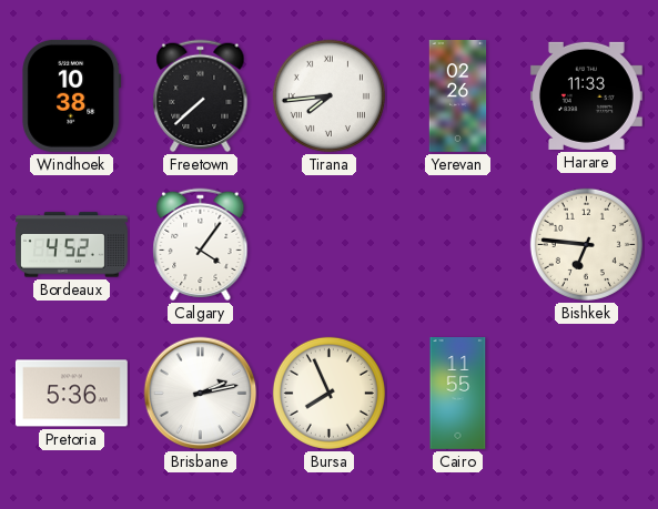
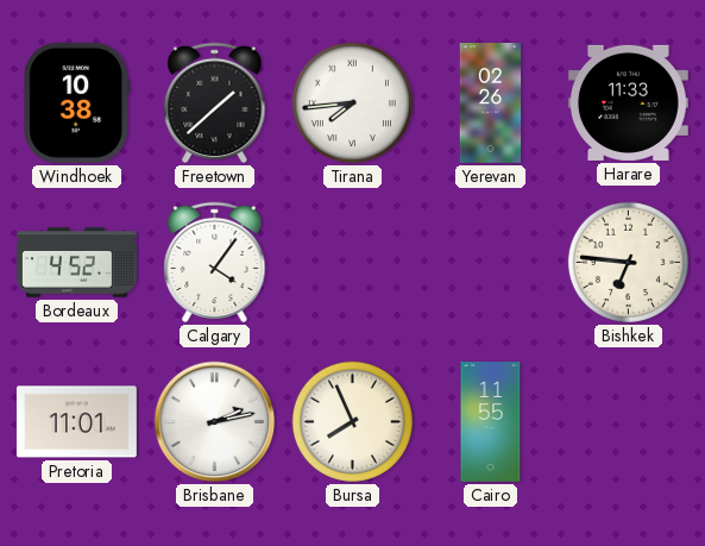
Freetown: 7:38 -> 1:38 (215, 103)
Pretoria: 5:36 -> 11:01 (76, 422)
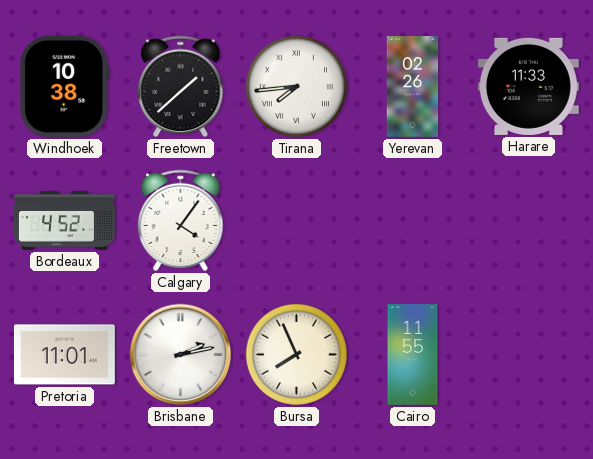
Bishkek: 6:46 -> none (628, 262)
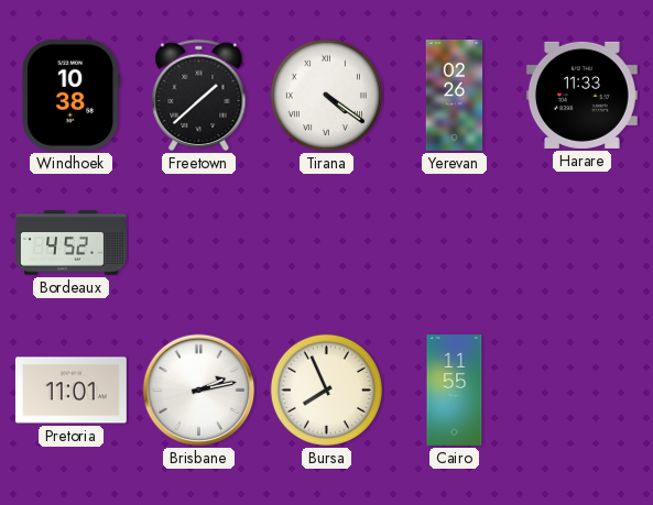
Tirana: 7:44 -> 4:21 (326, 95)
Calgary: 4:06 -> none (181, 221)
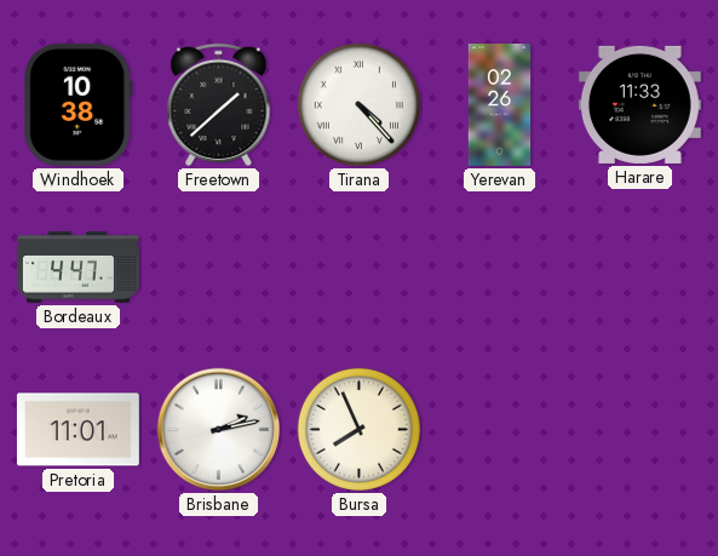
Tirana: 4:21 -> 4:23 (358, 104)
Bordeaux: 4:52 -> 4:47 (77, 268)
Cairo: 11:55 -> none (455, 391)
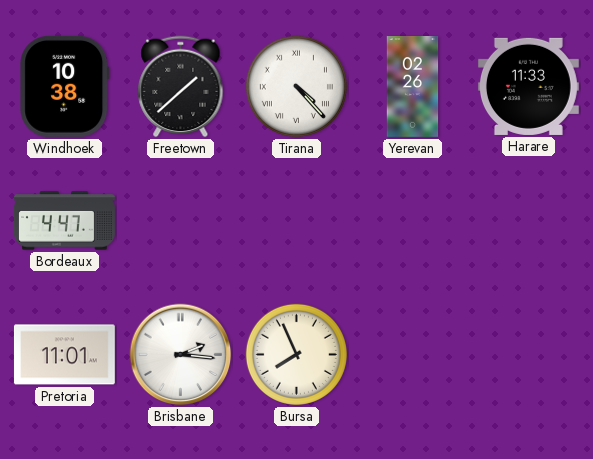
Brisbane: 2:13 -> 2:16 (181, 355)
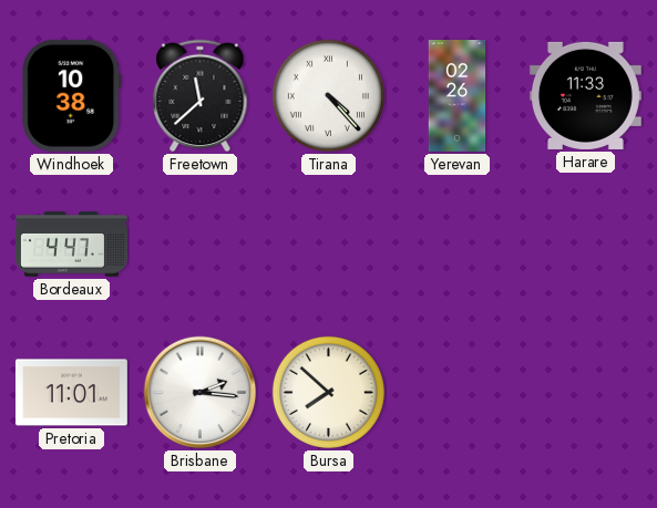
Freetown: 1:38 -> 11:38 (201, 96)
Bursa: 7:56 -> 7:52 (328, 392)
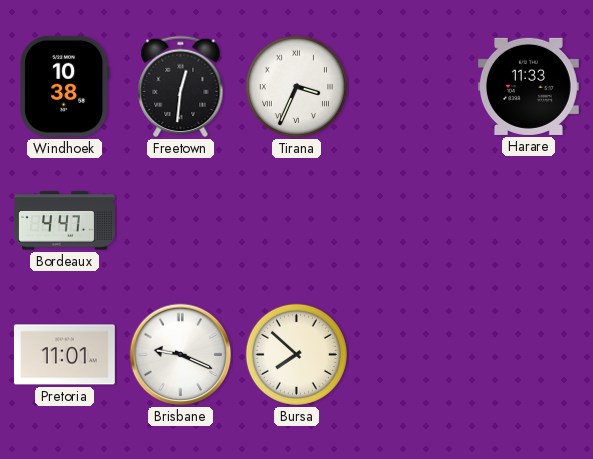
Freetown: 11:38 -> 12:31 (181, 87)
Tirana: 4:23 -> 3:34 (296, 86)
Yerevan: 02:26 -> none (458, 96)
Brisbane: 2:16 -> 9:19 (181, 355)
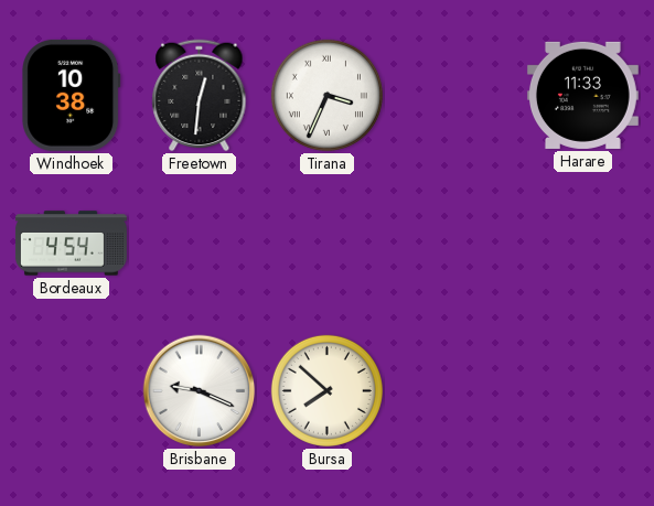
Bordeaux: 4:47 -> 4:54 (71, 244)
Pretoria: 11:01 -> none (64, 355)
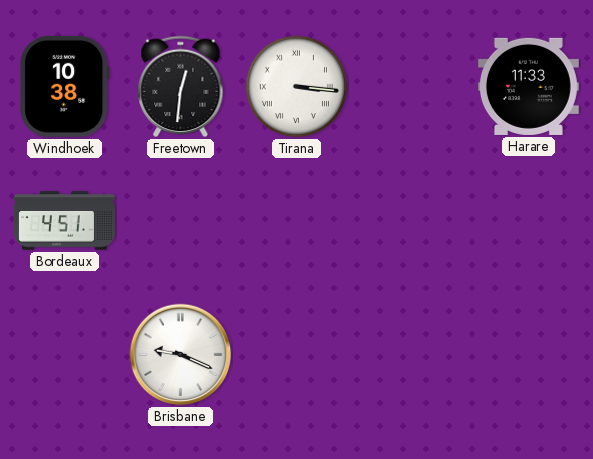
Tirana: 3:34 -> 3:16 (296, 86)
Bordeaux: 4:54 -> 4:51 (64, 221)
Bursa: 7:52 -> none (326, 390)
